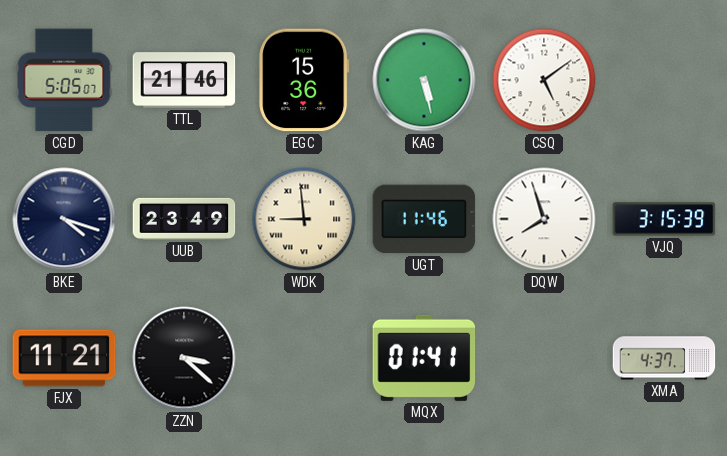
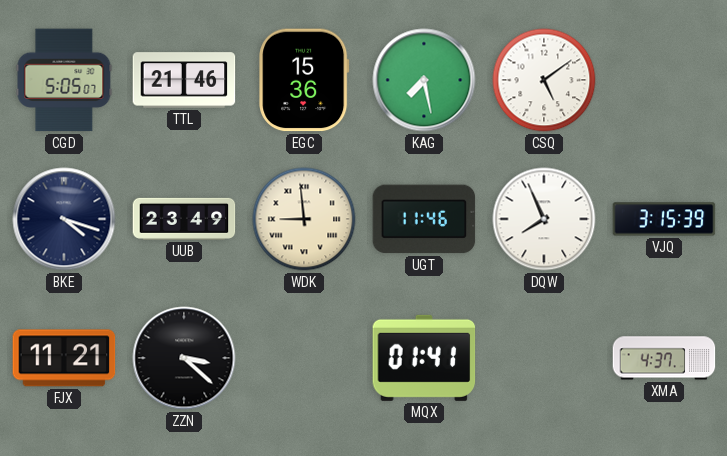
KAG: 5:28 -> 7:28 (424, 80)
DQW: 7:57 -> 7:56 (544, 219)
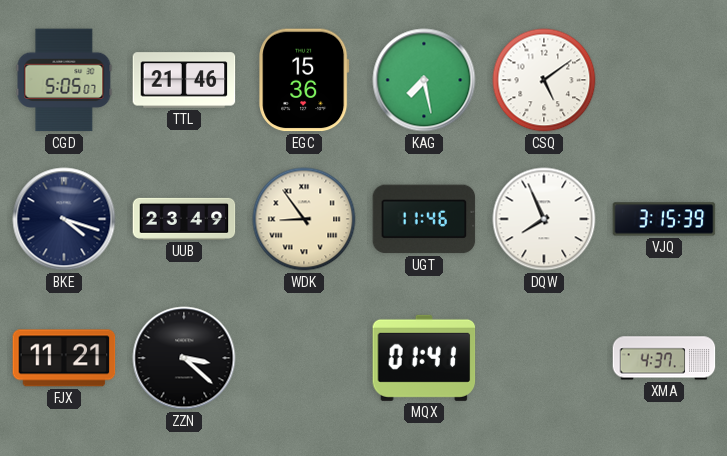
WDK: 8:59 -> 8:54 (304, 219)
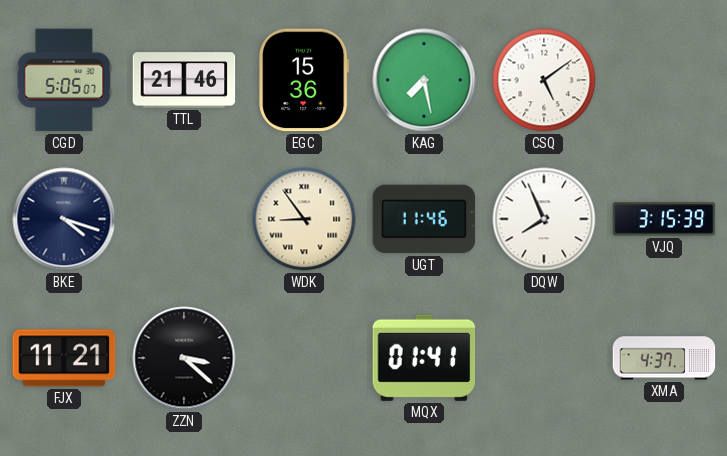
UUB: 23:49 -> none (184, 219)
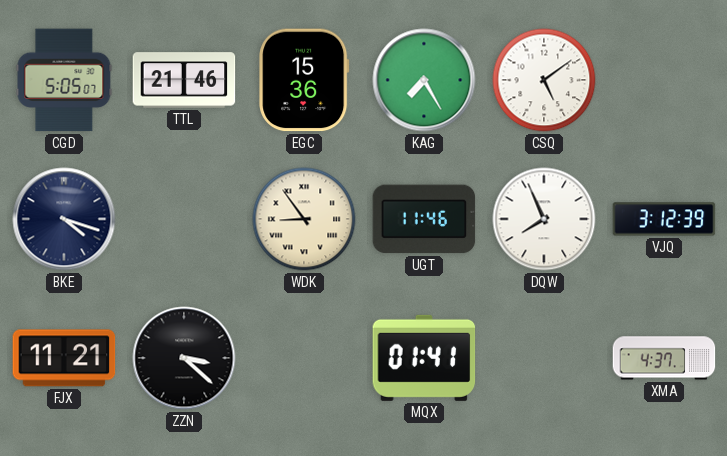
KAG: 7:28 -> 7:25 (424, 80)
VJQ: 3:15 -> 3:12 (664, 219)
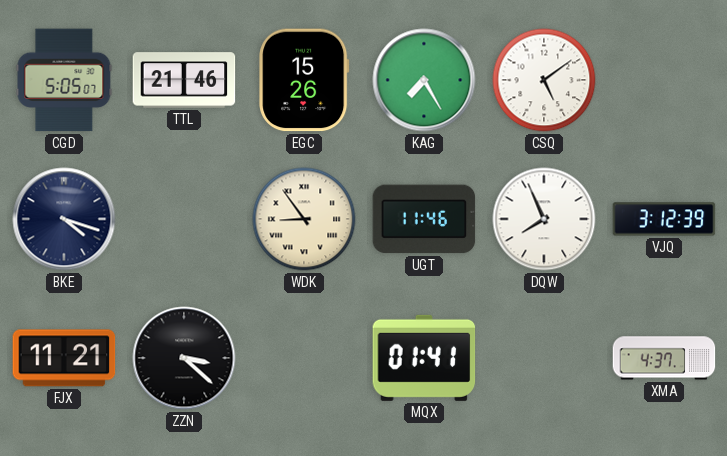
EGC: 15:36 -> 15:26 (304, 80)
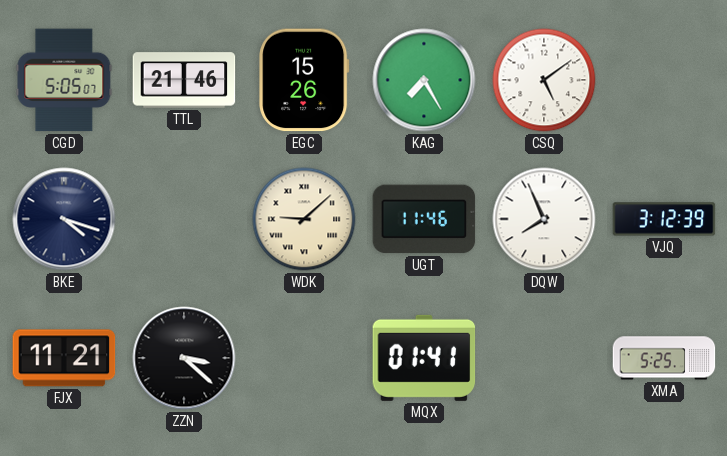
WDK: 8:54 -> 9:08 (304, 219)
XMA: 4:37 -> 5:25 (664, 358)
